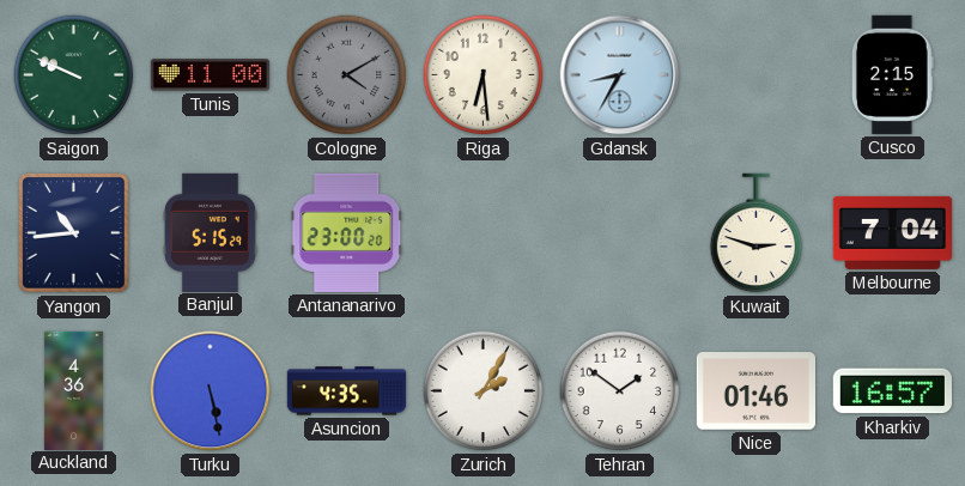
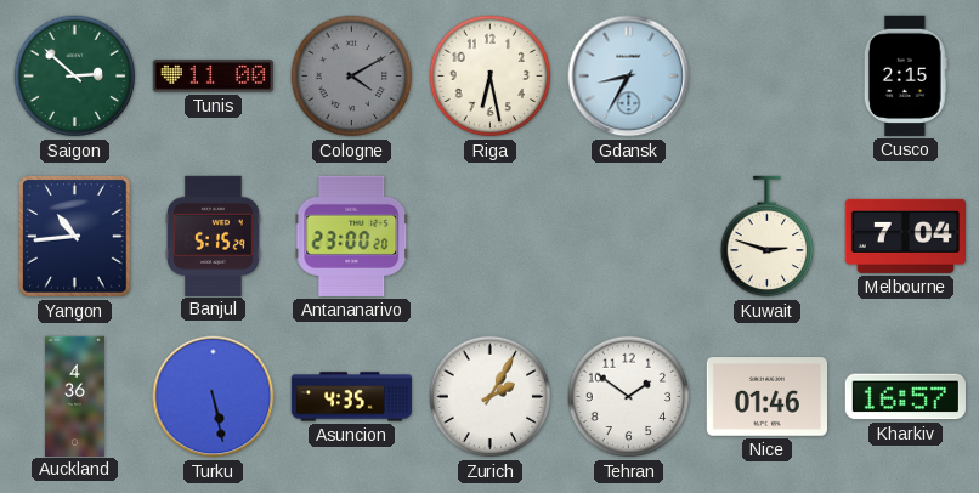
Saigon: 9:49 -> 2:52 (75, 76)
Riga: 6:29 -> 6:28 (491, 76)
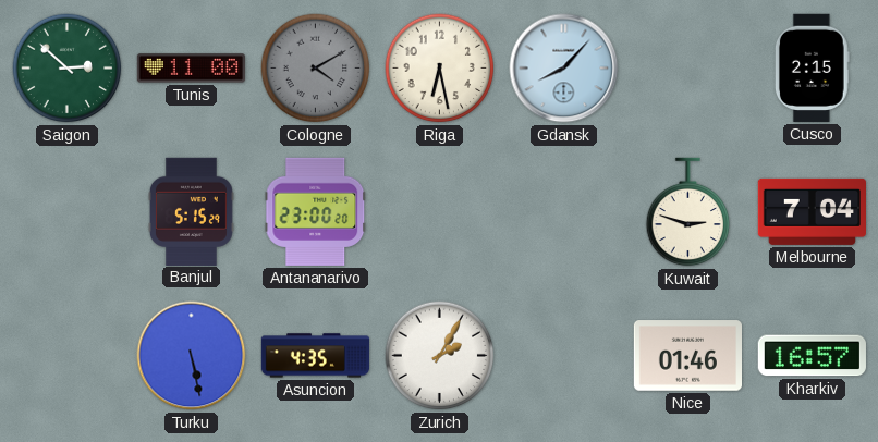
Gdansk: 8:35 -> 8:07 (564, 69)
Yangon: 10:44 -> none (75, 237)
Auckland: 4:36 -> none (74, 396)
Tehran: 1:51 -> none (629, 397)
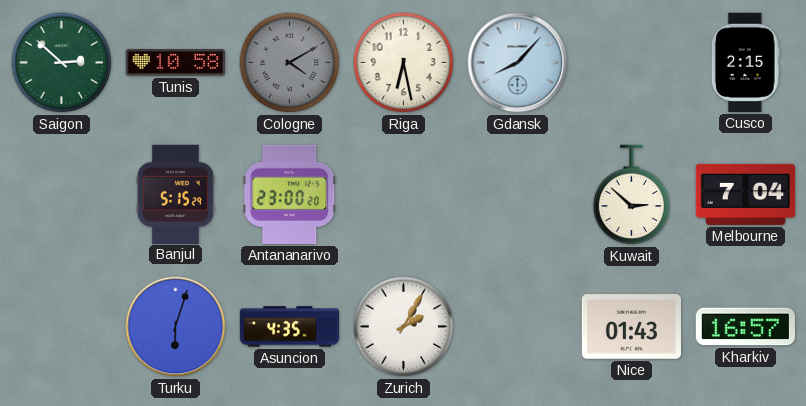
Tunis: 11:00 -> 10:58 (175, 63)
Kuwait: 2:48 -> 2:52 (632, 195)
Turku: 5:28 -> 6:03 (176, 327)
Nice: 01:46 -> 01:43 (631, 327)
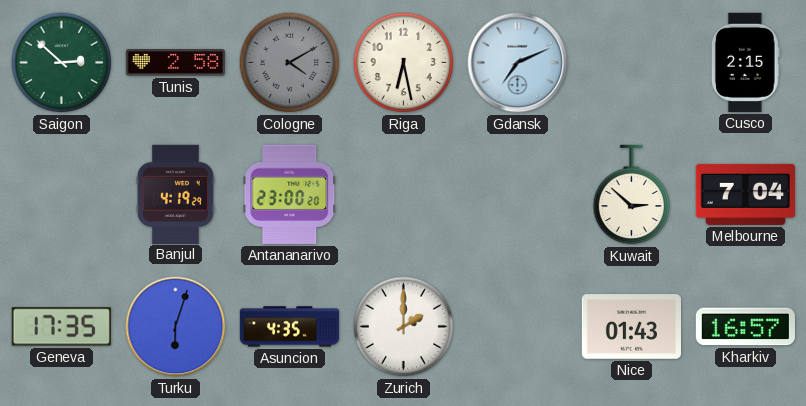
Tunis: 10:58 -> 2:58 (175, 63)
Gdansk: 8:07 -> 7:11 (518, 63)
Banjul: 5:15 -> 4:19 (175, 194)
Geneva: none -> 17:35 (61, 327)
Zurich: 2:05 -> 2:00 (404, 327)
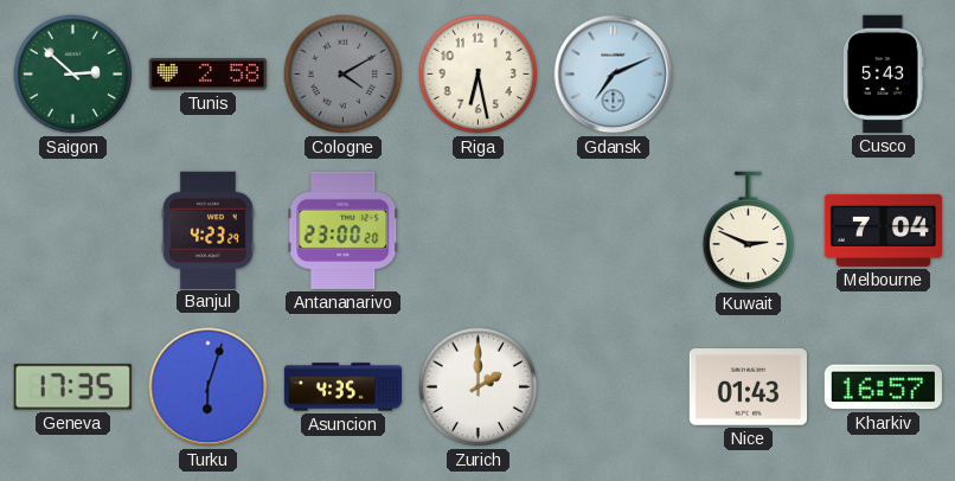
Cusco: 2:15 -> 5:43 (883, 73)
Banjul: 4:19 -> 4:23 (207, 230)
Kuwait: 2:52 -> 2:49 (749, 231)
